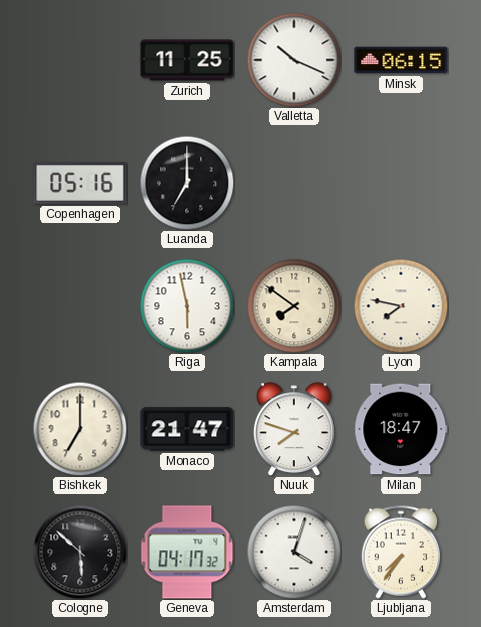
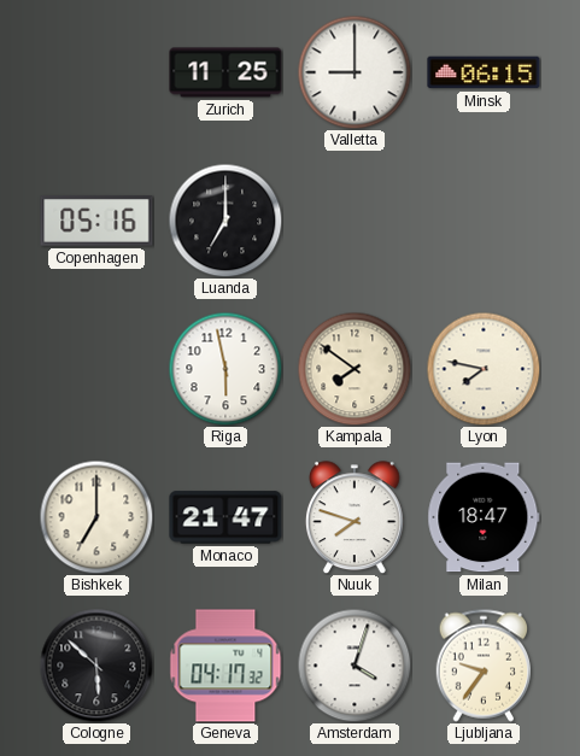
Valletta: 10:19 -> 9:00 (355, 72)
Ljubljana: 7:36 -> 9:36 (484, 666)
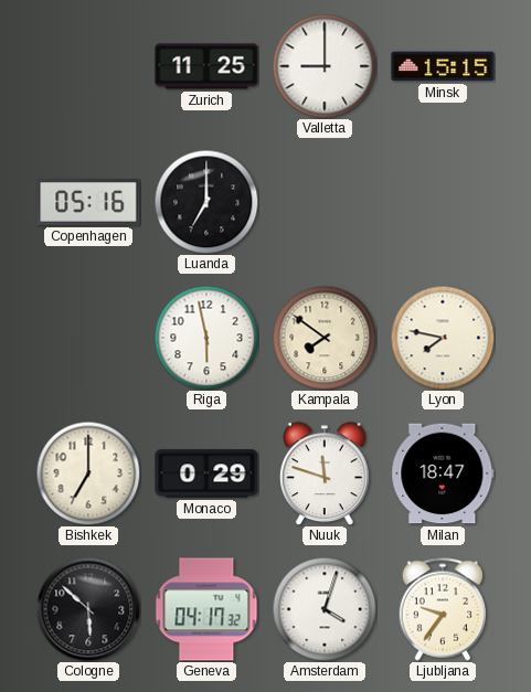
Minsk: 06:15 -> 15:15 (443, 66)
Monaco: 21:47 -> 0:29 (206, 473)
Nuuk: 7:48 -> 11:48 (325, 473)
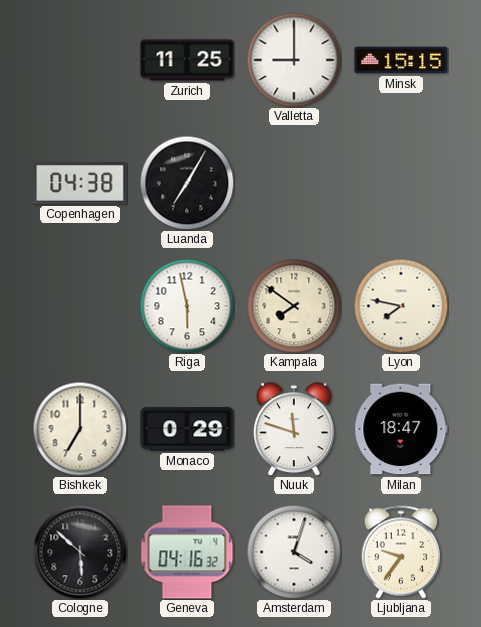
Copenhagen: 05:16 -> 04:38 (80, 184)
Luanda: 7:00 -> 7:05 (187, 183)
Geneva: 04:17 -> 04:16 (187, 552)
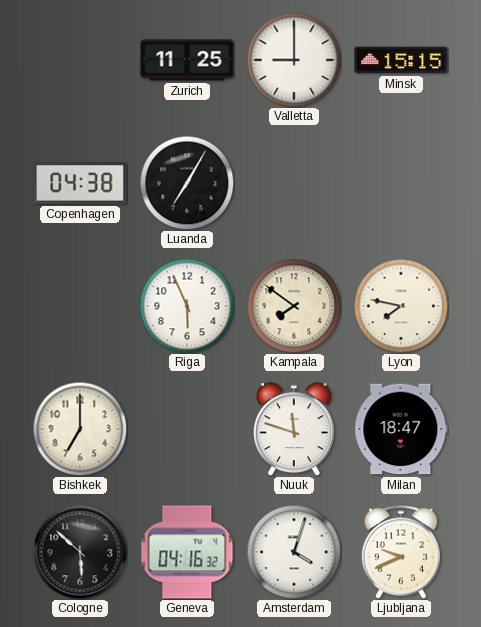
Riga: 5:58 -> 5:56 (187, 306)
Monaco: 0:29 -> none (187, 429)
Ljubljana: 9:36 -> 9:41 (401, 552)
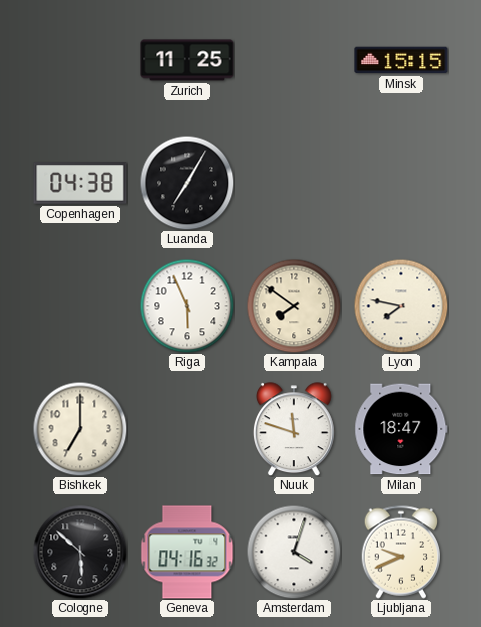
Valletta: 9:00 -> none (294, 60)
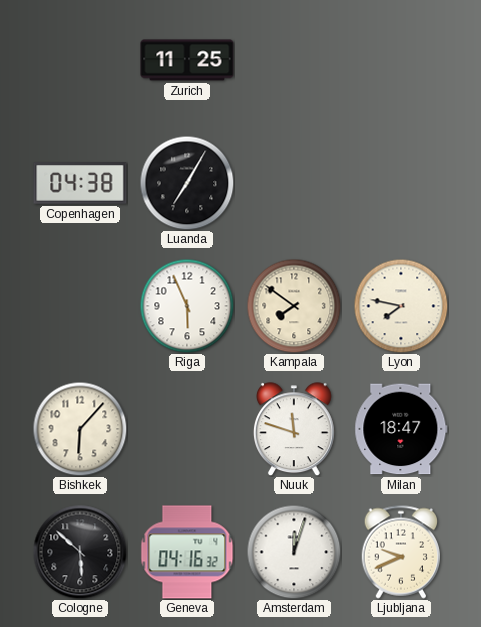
Minsk: 15:15 -> none (401, 60)
Bishkek: 7:00 -> 6:07 (80, 429)
Amsterdam: 4:03 -> 12:03 (294, 552)
